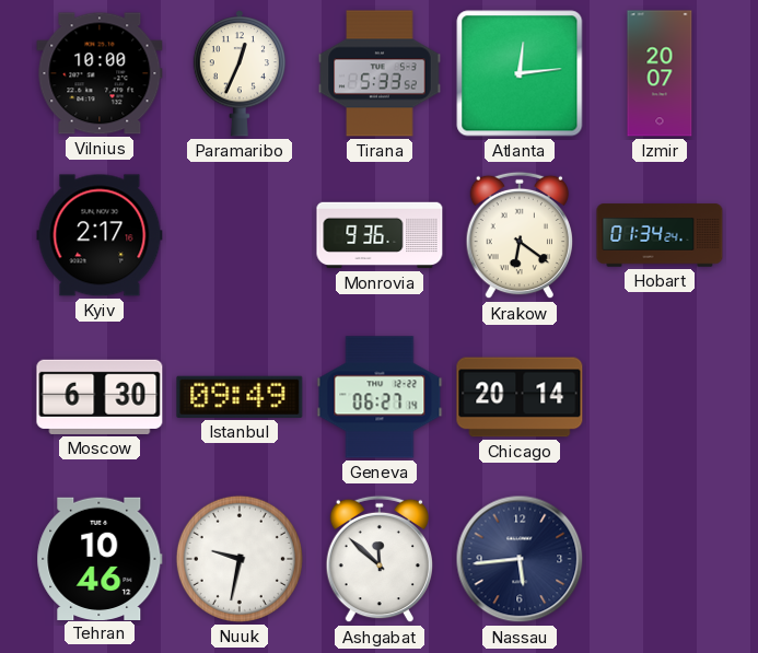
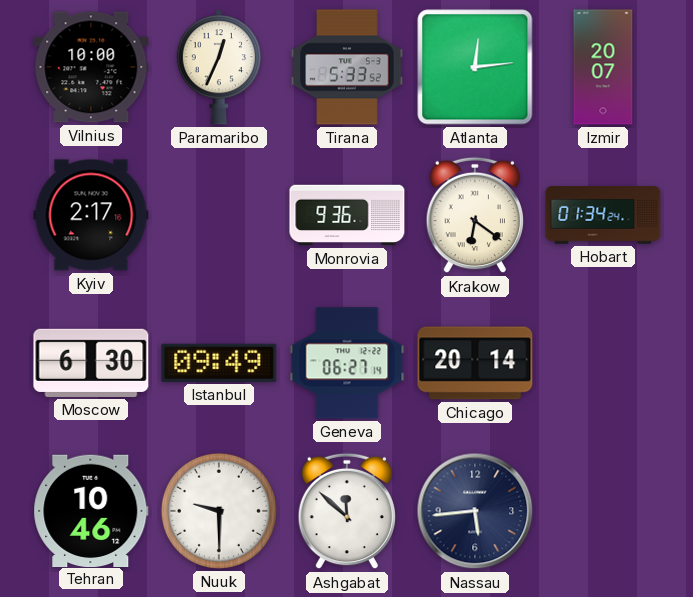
Nuuk: 9:32 -> 9:30 (219, 511)
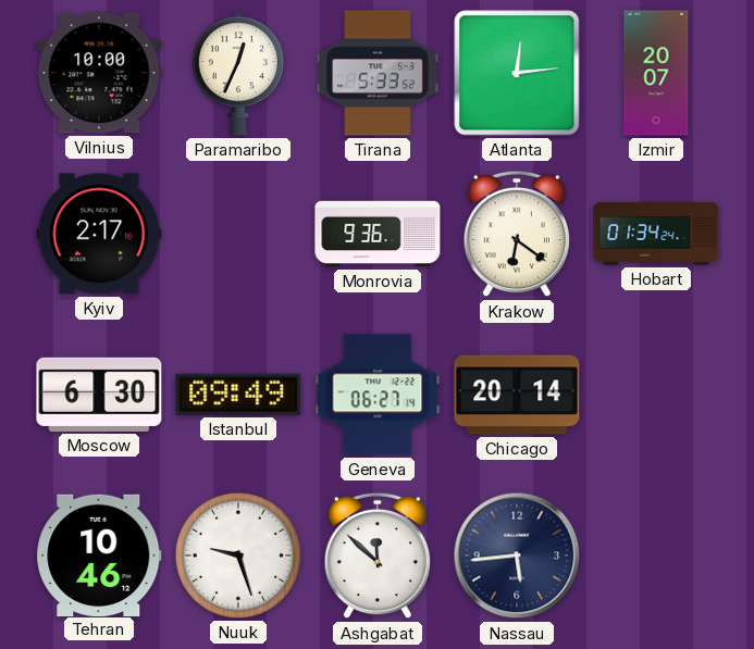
Nuuk: 9:30 -> 9:27 (238, 556)
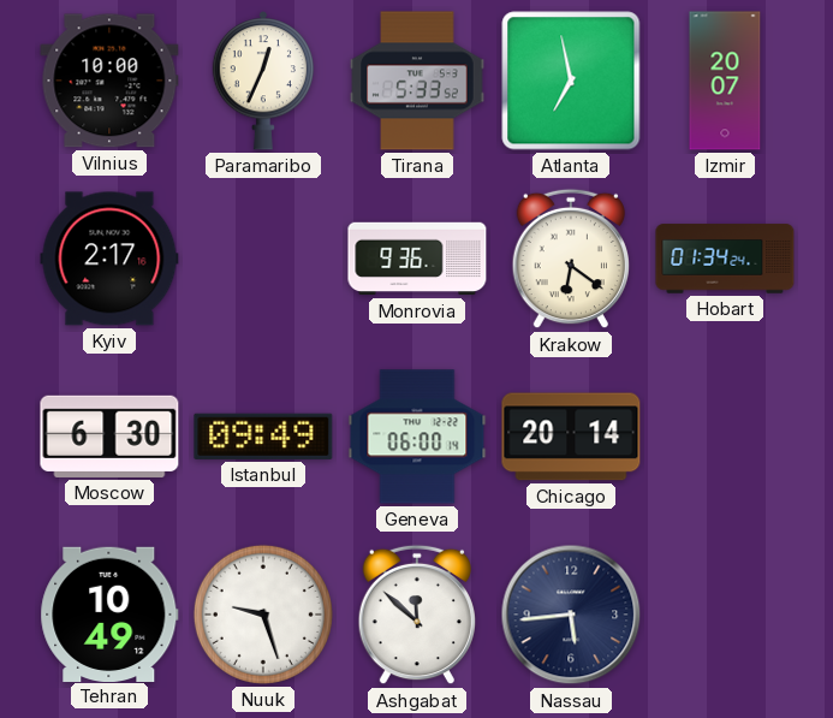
Atlanta: 12:14 -> 6:58 (571, 81)
Geneva: 06:27 -> 06:00 (417, 437)
Tehran: 10:46 -> 10:49 (109, 613)
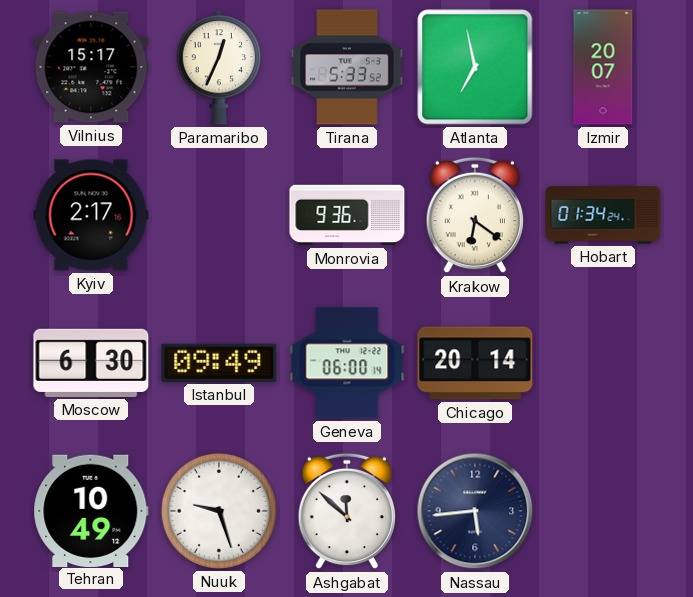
Vilnius: 10:00 -> 15:17 (91, 67)
